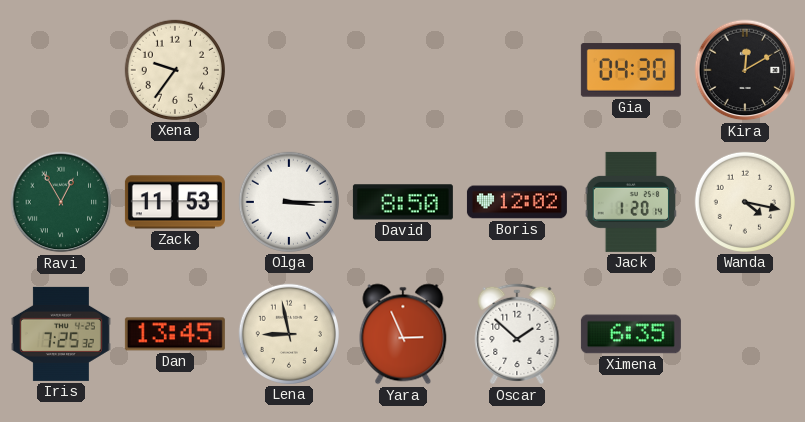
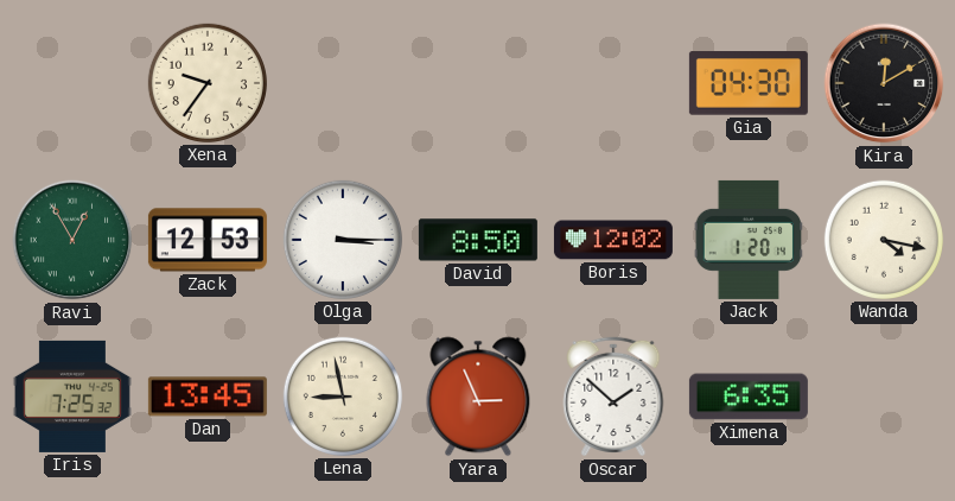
Zack: 11:53 -> 12:53 (208, 240)
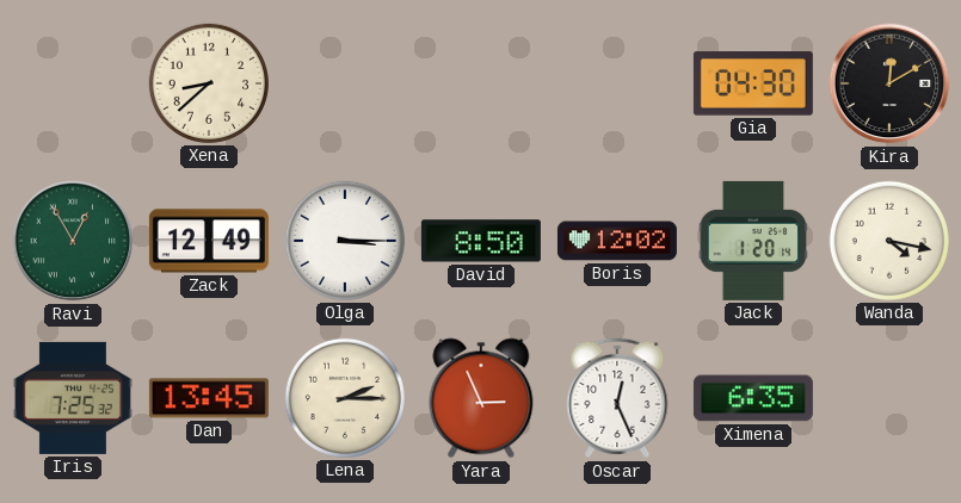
Xena: 9:36 -> 8:38 (209, 83)
Zack: 12:53 -> 12:49 (209, 241)
Lena: 8:58 -> 2:15 (345, 398)
Oscar: 1:52 -> 12:26 (617, 398)
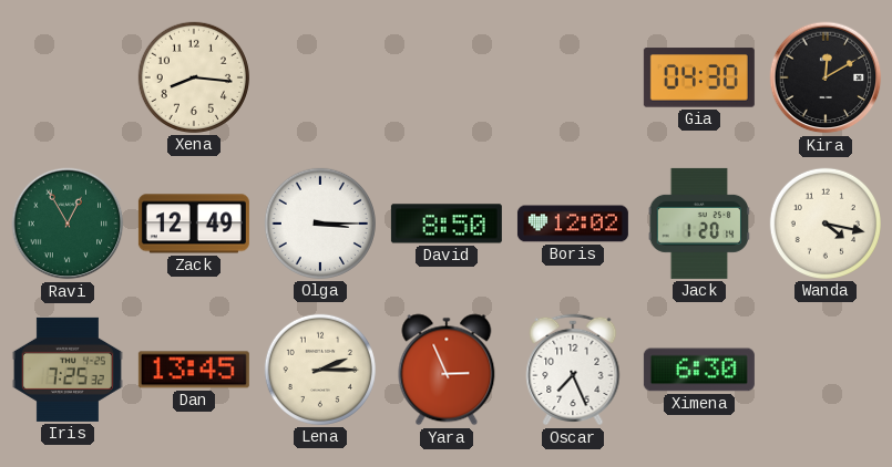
Xena: 8:38 -> 8:16 (194, 77)
Oscar: 12:26 -> 7:26 (573, 370)
Ximena: 6:35 -> 6:30 (699, 370)
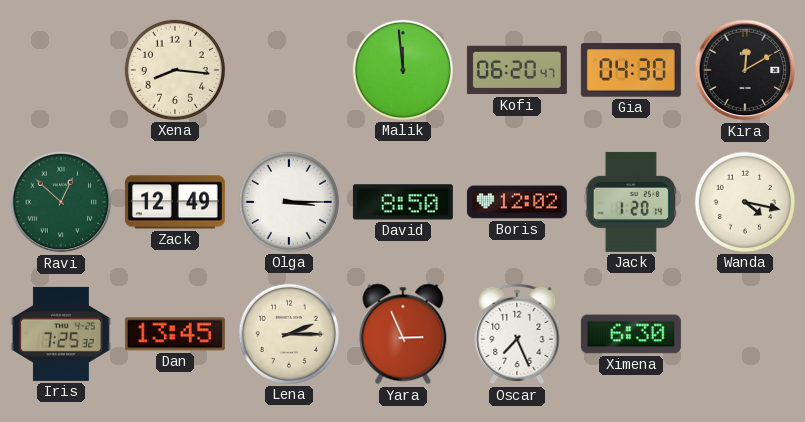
Malik: none -> 11:59 (403, 70)
Kofi: none -> 06:20 (517, 70)
Ravi: 12:55 -> 12:52 (61, 202)
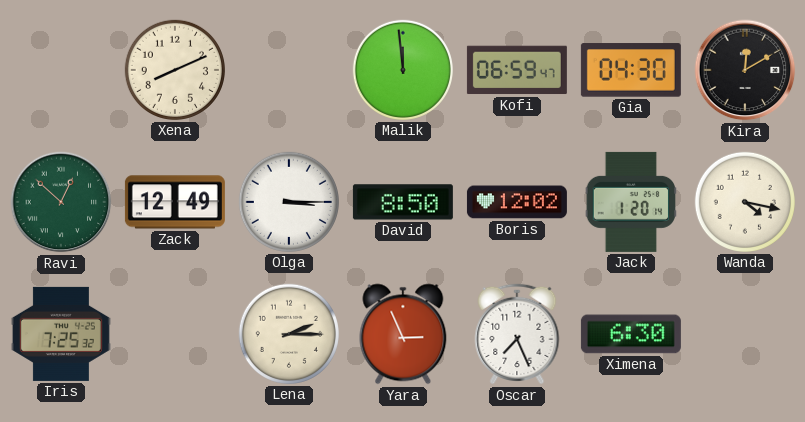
Xena: 8:16 -> 8:11 (175, 70)
Kofi: 06:20 -> 06:59 (517, 70)
Dan: 13:45 -> none (175, 334)
